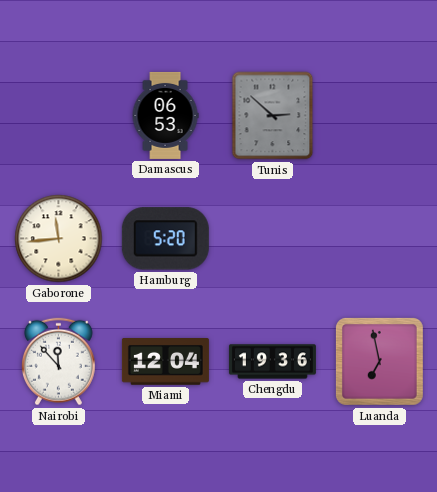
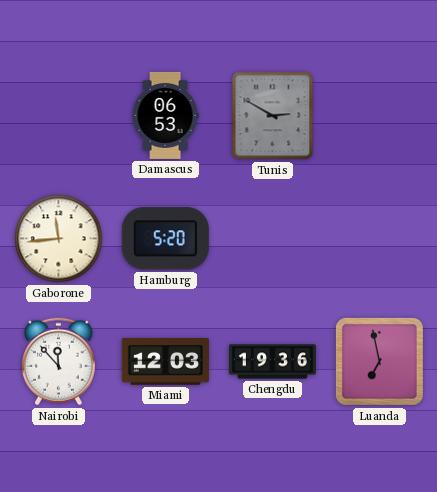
Tunis: 2:52 -> 2:50 (273, 116)
Miami: 12:04 -> 12:03 (165, 362)
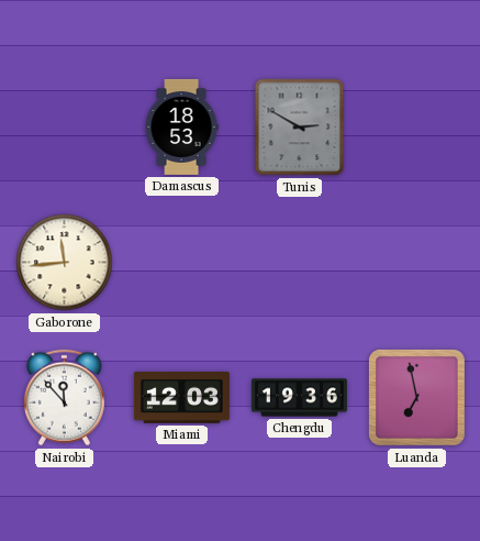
Damascus: 06:53 -> 18:53 (181, 126)
Hamburg: 5:20 -> none (165, 239)
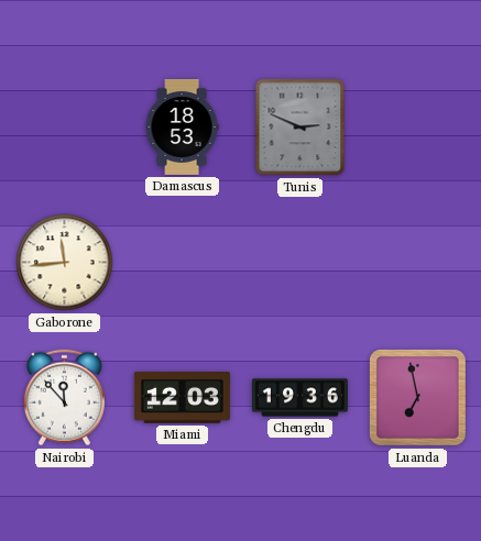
Tunis: 2:50 -> 2:49 (300, 128)
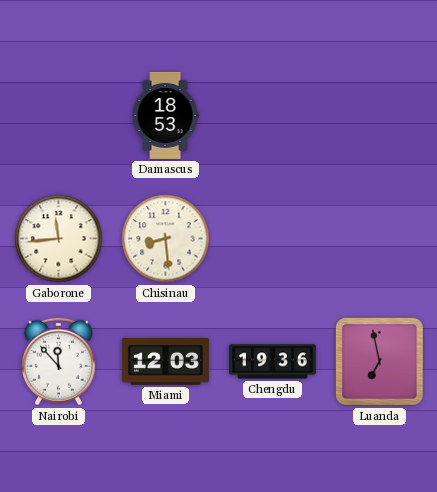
Tunis: 2:49 -> none (300, 128)
Chisinau: none -> 8:29 (166, 239)
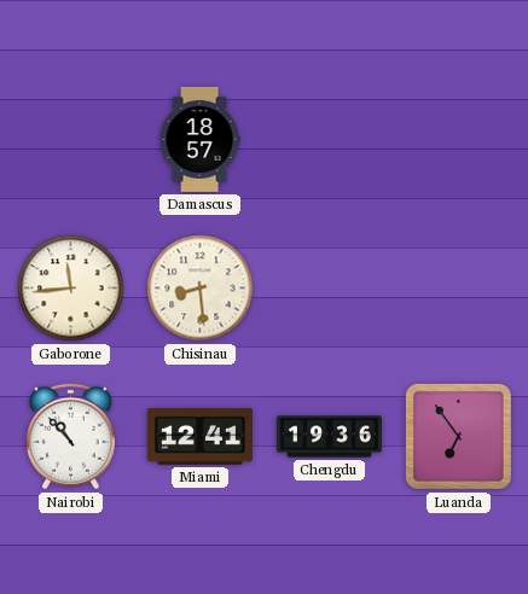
Damascus: 18:53 -> 18:57 (199, 139)
Nairobi: 11:53 -> 10:53 (70, 437)
Miami: 12:03 -> 12:41 (199, 437)
Luanda: 6:58 -> 6:54 (458, 436)
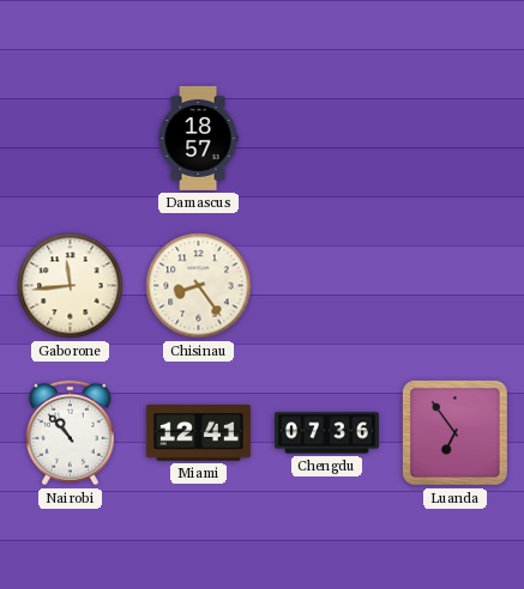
Chisinau: 8:29 -> 8:24 (199, 286)
Chengdu: 19:36 -> 07:36 (326, 433)
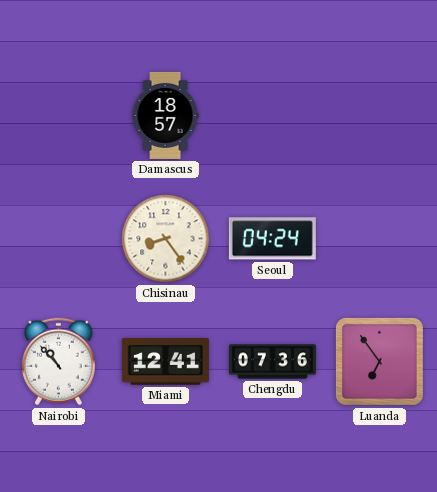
Gaborone: 11:44 -> none (71, 286)
Seoul: none -> 04:24 (272, 239)
